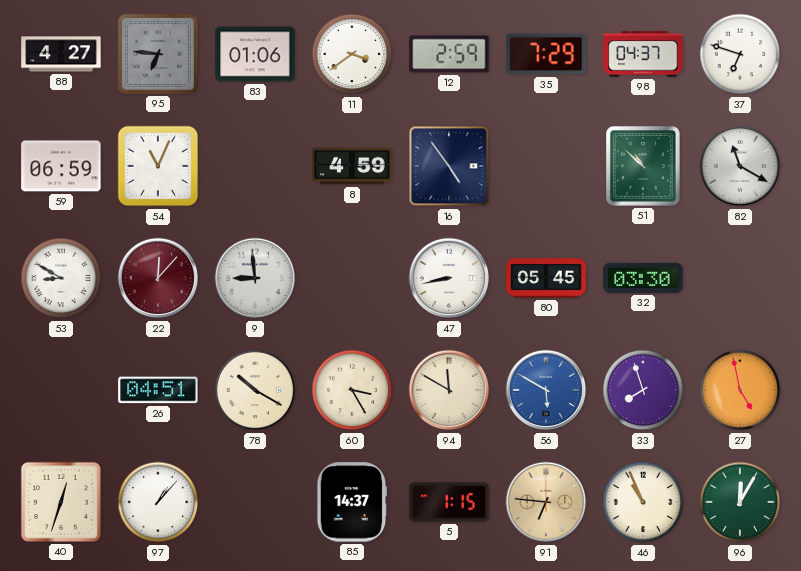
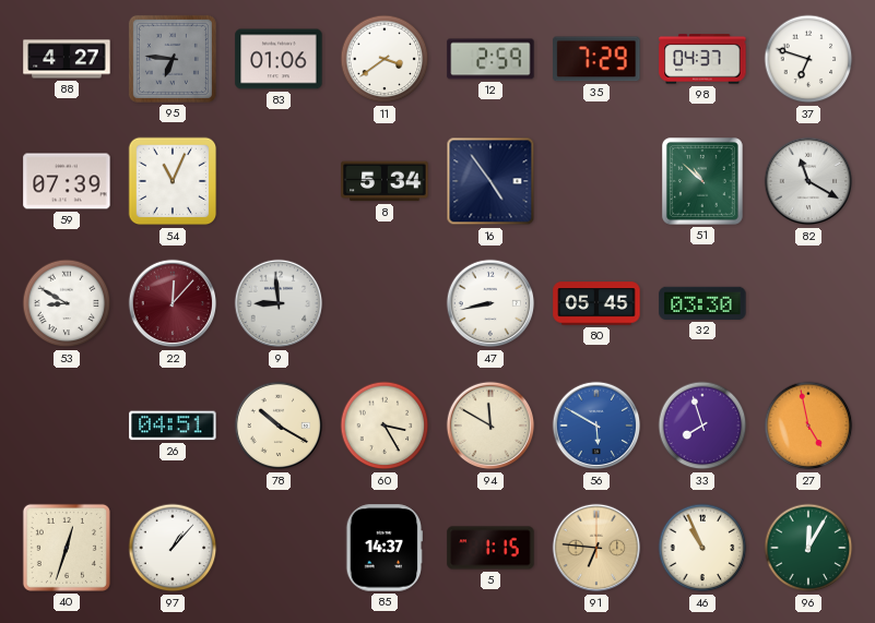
59: 06:59 -> 07:39 (67, 181)
8: 4:59 -> 5:34 (385, 181)
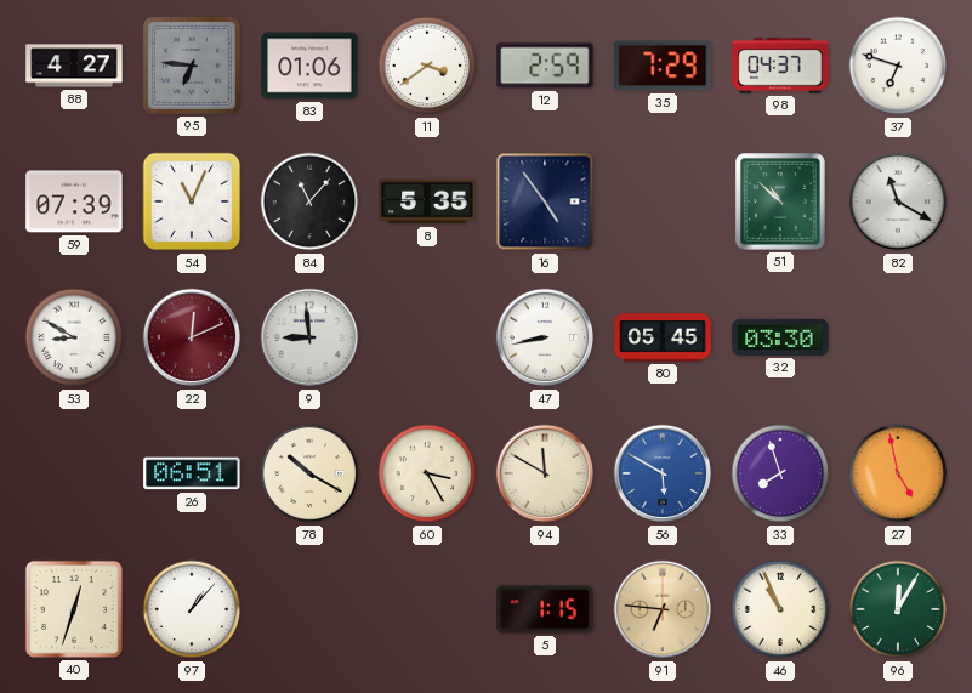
84: none -> 11:07 (309, 201)
8: 5:34 -> 5:35 (427, 201)
22: 12:07 -> 12:11 (192, 337)
26: 04:51 -> 06:51 (192, 473)
85: 14:37 -> none (385, 548)
